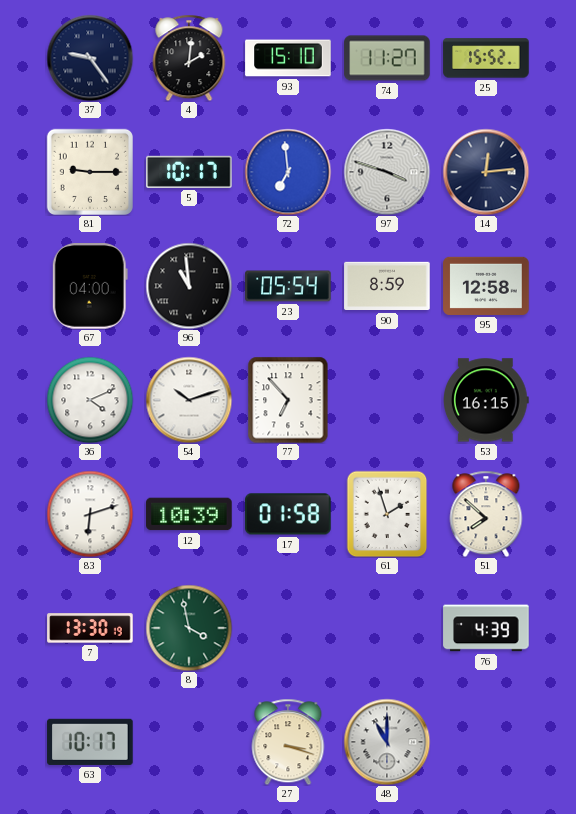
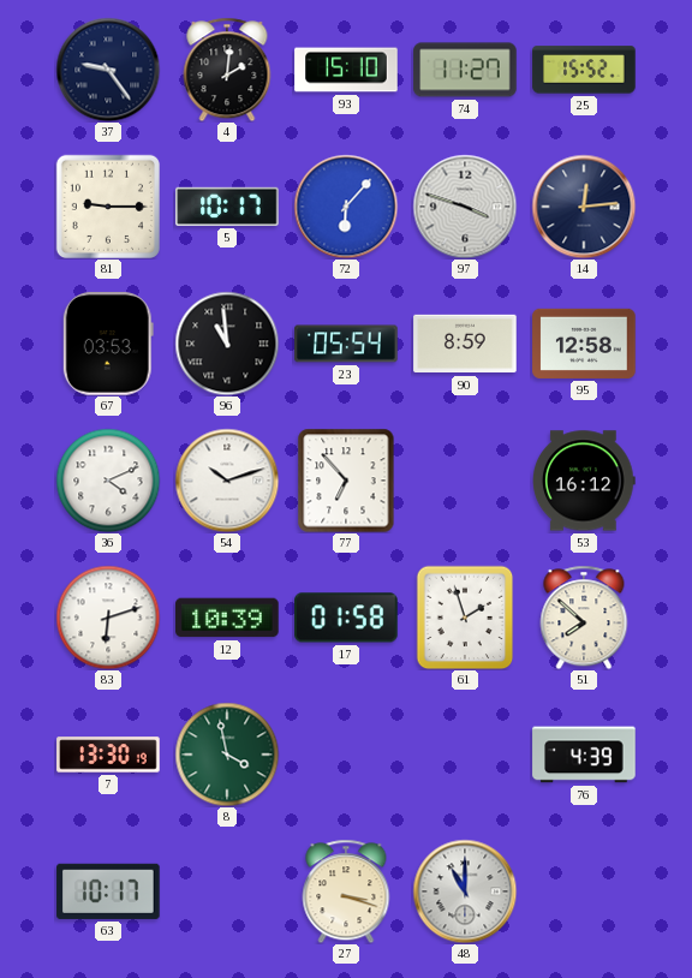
72: 6:59 -> 6:07 (346, 207)
67: 04:00 -> 03:53 (108, 344)
53: 16:15 -> 16:12 (585, 481)
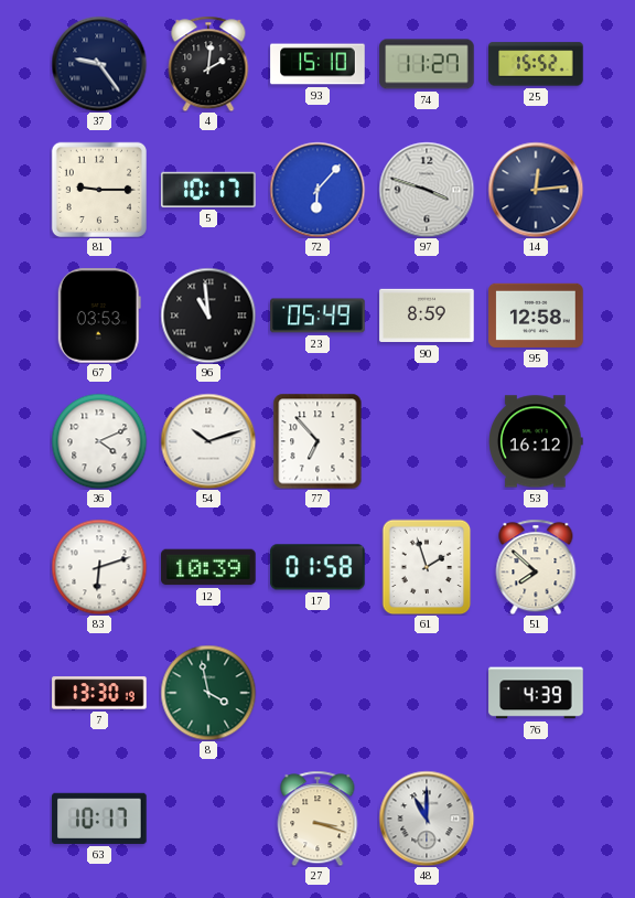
23: 05:54 -> 05:49 (317, 316)
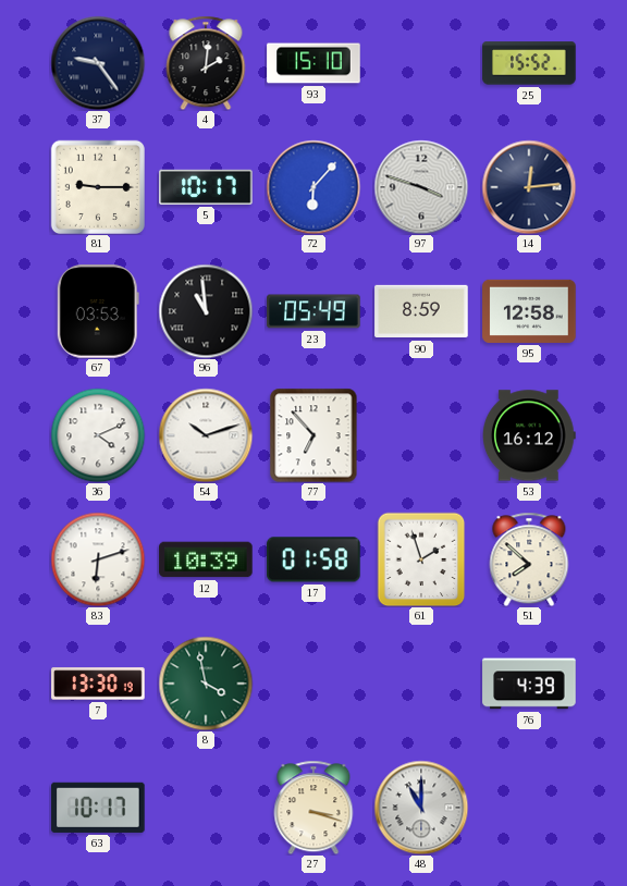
74: 11:27 -> none (427, 64)
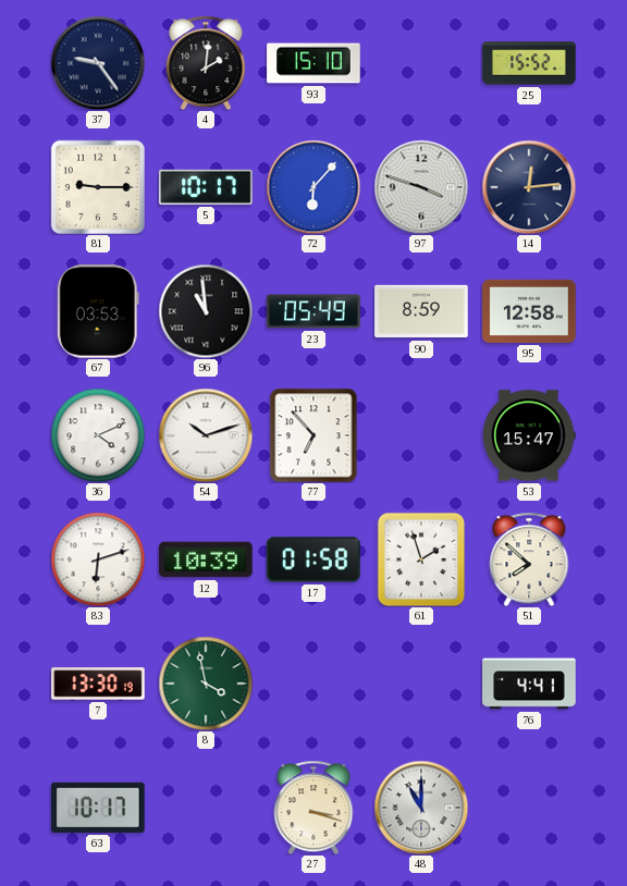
53: 16:12 -> 15:47 (530, 435)
76: 4:39 -> 4:41 (529, 684)
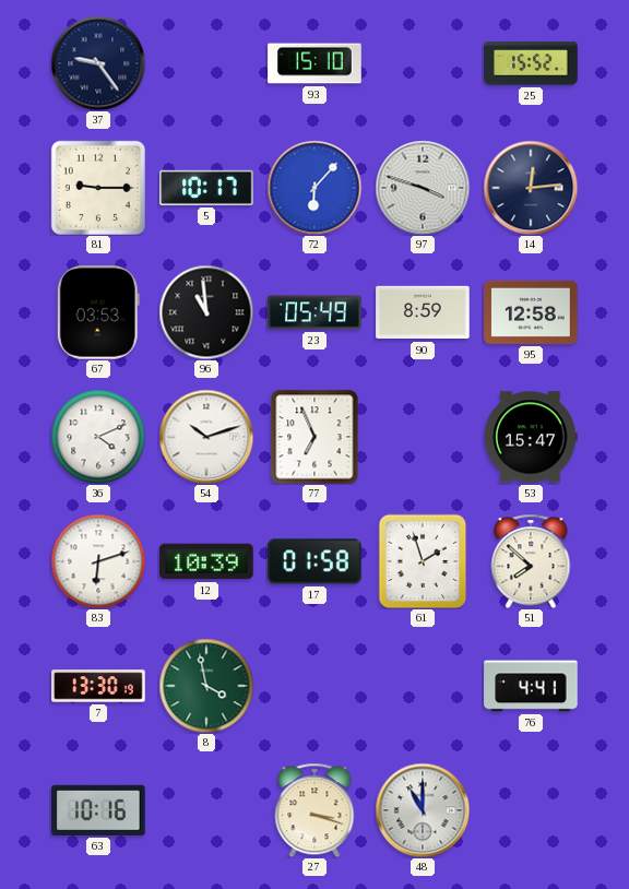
4: 2:01 -> none (206, 63)
77: 6:53 -> 6:56 (314, 437)
63: 10:17 -> 10:16 (98, 810)
